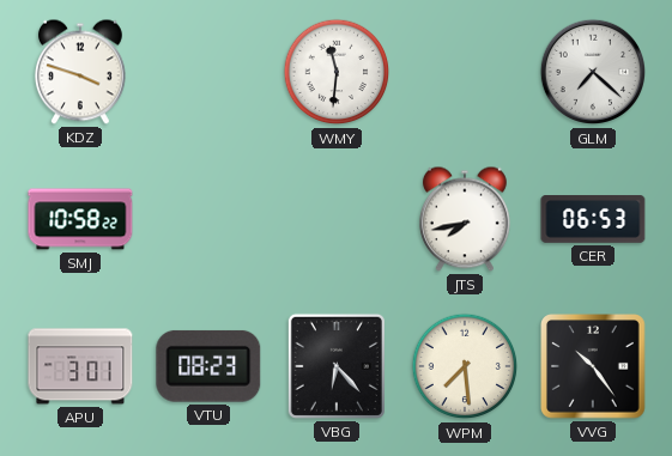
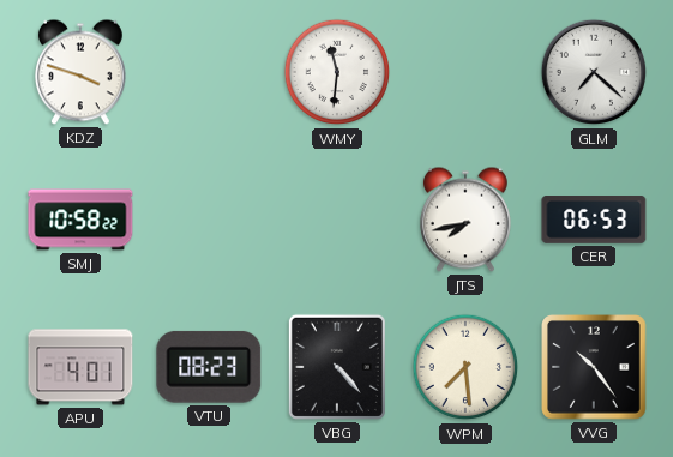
APU: 3:01 -> 4:01 (80, 367)
VBG: 6:23 -> 4:23 (337, 367)
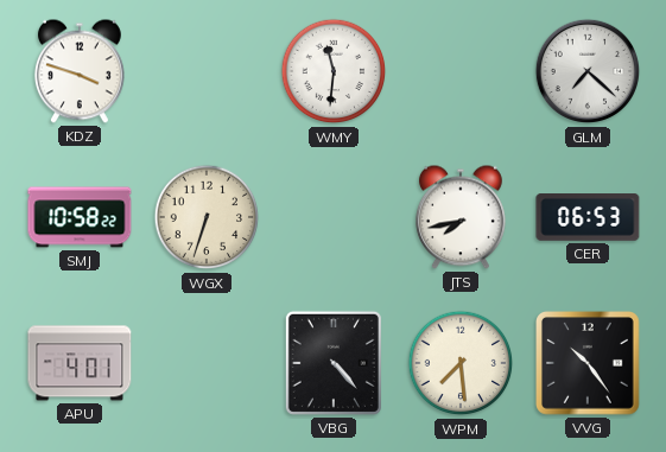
WGX: none -> 6:33 (207, 217)
VTU: 08:23 -> none (209, 367)
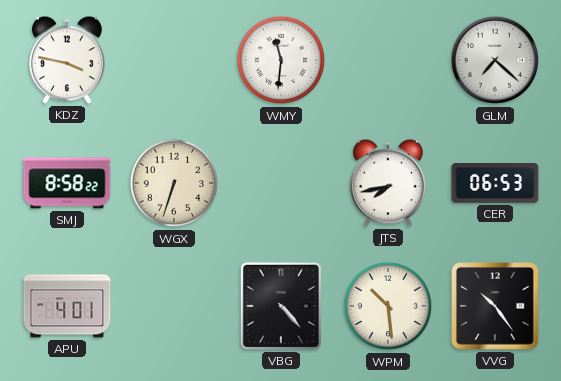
KDZ: 3:48 -> 3:47 (67, 60)
SMJ: 10:58 -> 8:58 (67, 183)
WPM: 7:29 -> 10:29 (388, 306)
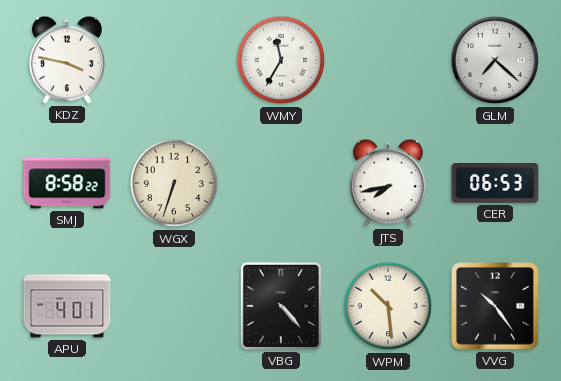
WMY: 11:31 -> 11:35 (281, 60)
